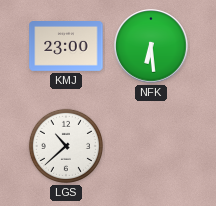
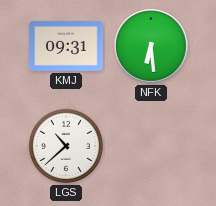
KMJ: 23:00 -> 09:31 (66, 47)
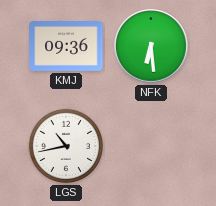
KMJ: 09:31 -> 09:36 (66, 47)
LGS: 10:38 -> 10:43 (66, 146)
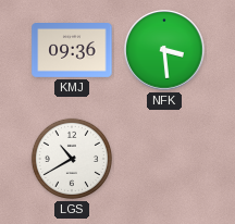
NFK: 6:29 -> 3:29 (164, 50)
LGS: 10:43 -> 10:40 (72, 159)
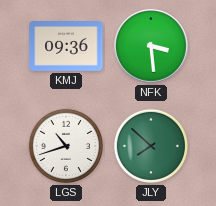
LGS: 10:40 -> 10:42 (66, 146)
JLY: none -> 7:52 (151, 146)
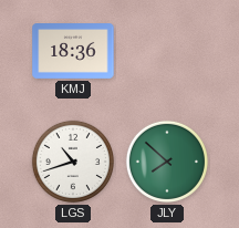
KMJ: 09:36 -> 18:36 (73, 52)
NFK: 3:29 -> none (151, 46)
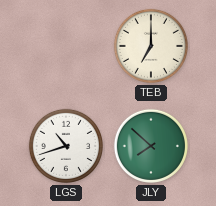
KMJ: 18:36 -> none (73, 52)
TEB: none -> 7:00 (151, 46)
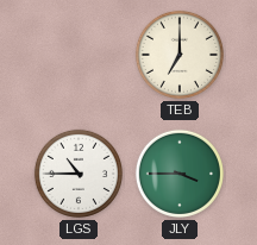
LGS: 10:42 -> 10:45 (79, 174)
JLY: 7:52 -> 3:45 (180, 174)
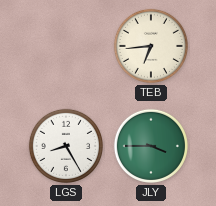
TEB: 7:00 -> 6:44 (151, 46)
LGS: 10:45 -> 8:25 (66, 146)
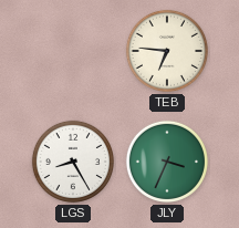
TEB: 6:44 -> 6:46 (167, 51)
JLY: 3:45 -> 3:34 (167, 162)
